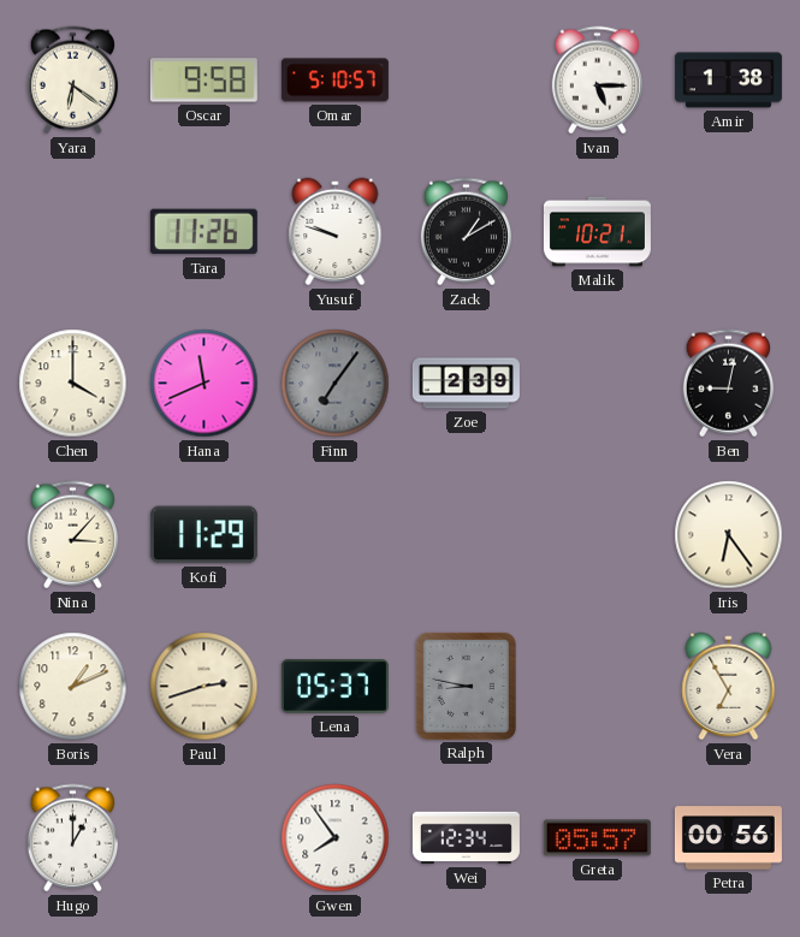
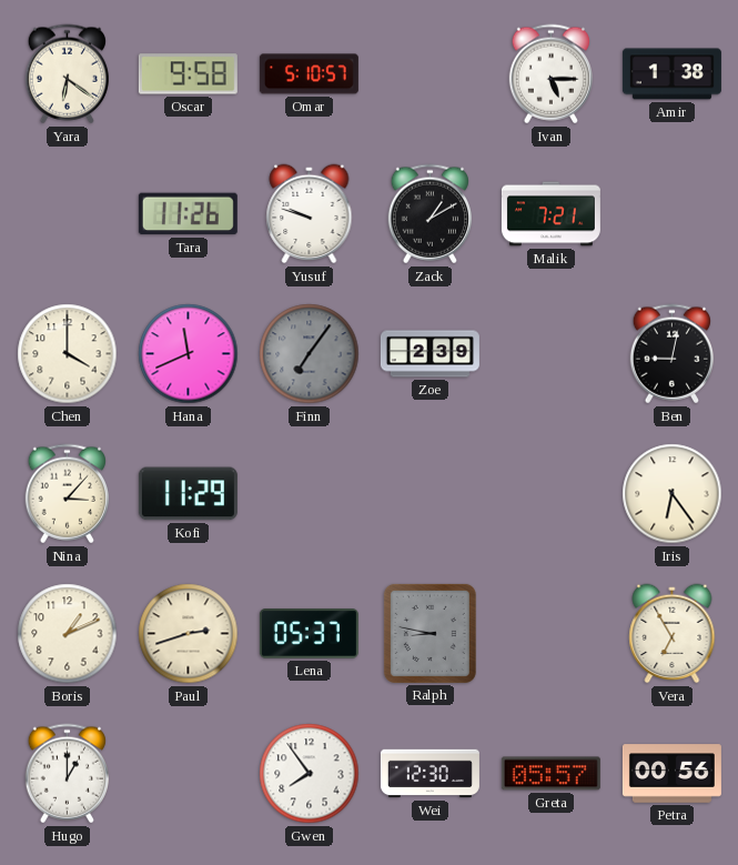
Malik: 10:21 -> 7:21 (550, 214)
Wei: 12:34 -> 12:30 (429, 774)
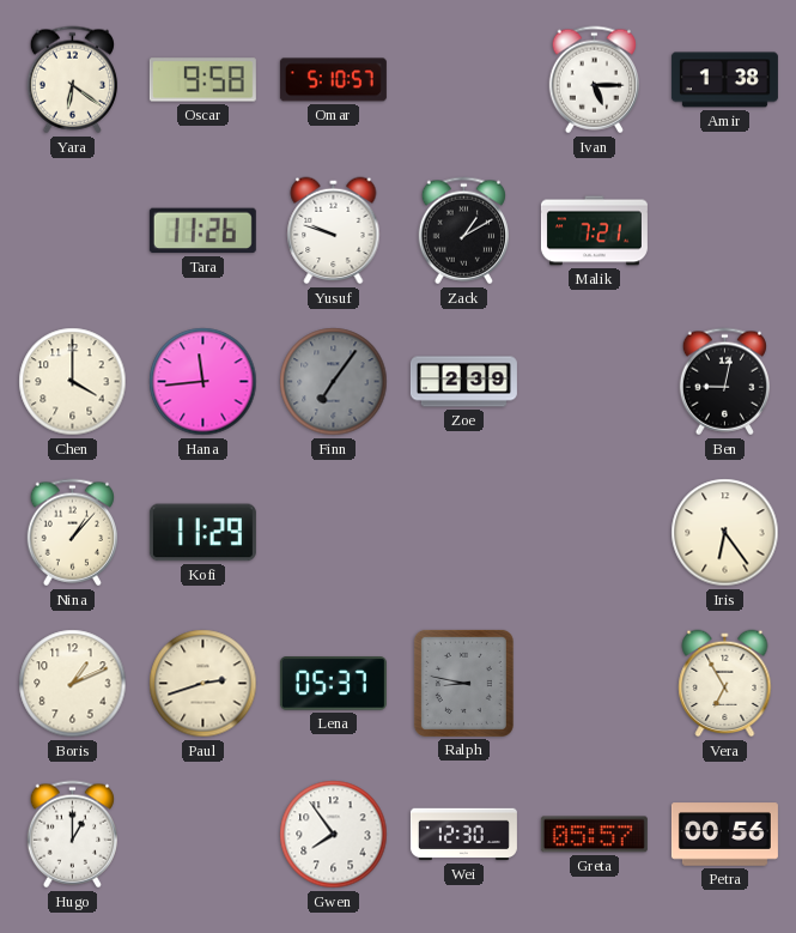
Hana: 11:41 -> 11:44 (203, 382)
Nina: 3:07 -> 1:07 (72, 533)
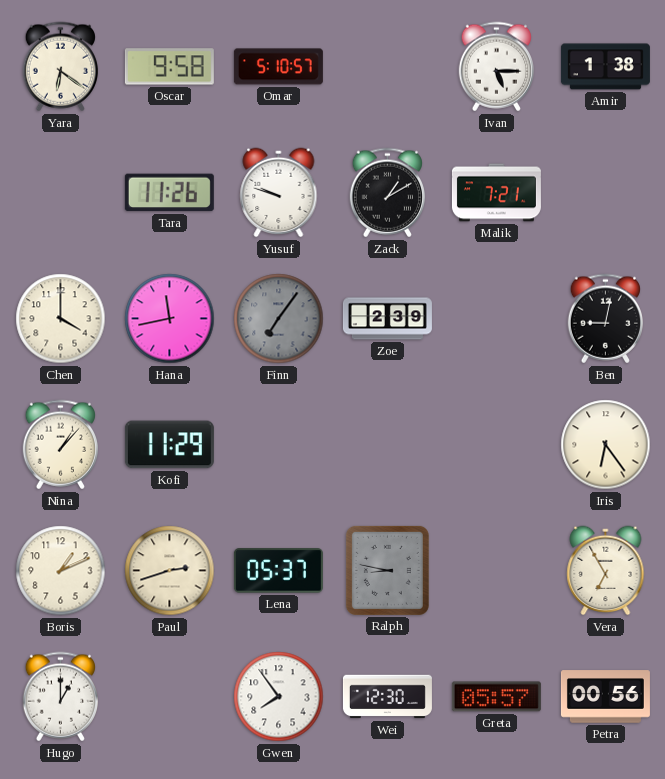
Hana: 11:44 -> 11:43 (170, 319)
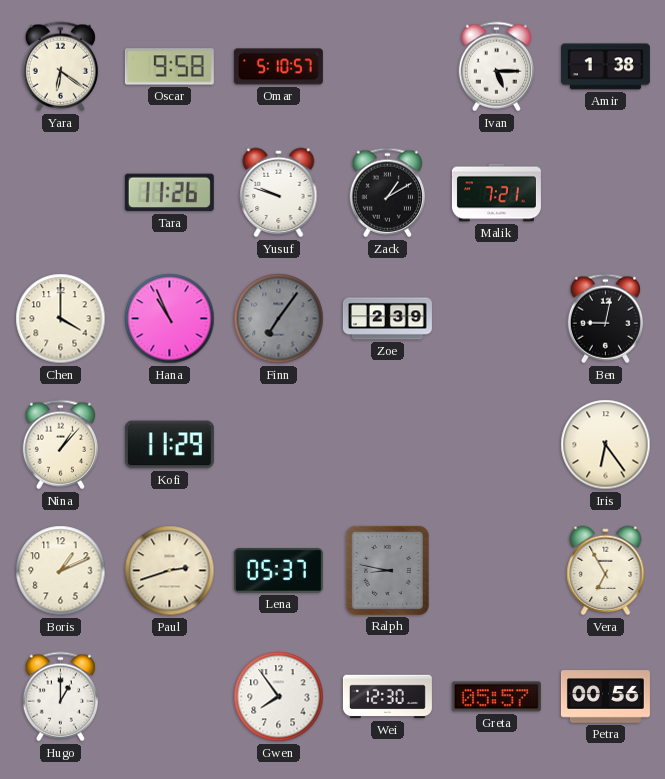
Hana: 11:43 -> 10:56 (170, 319)
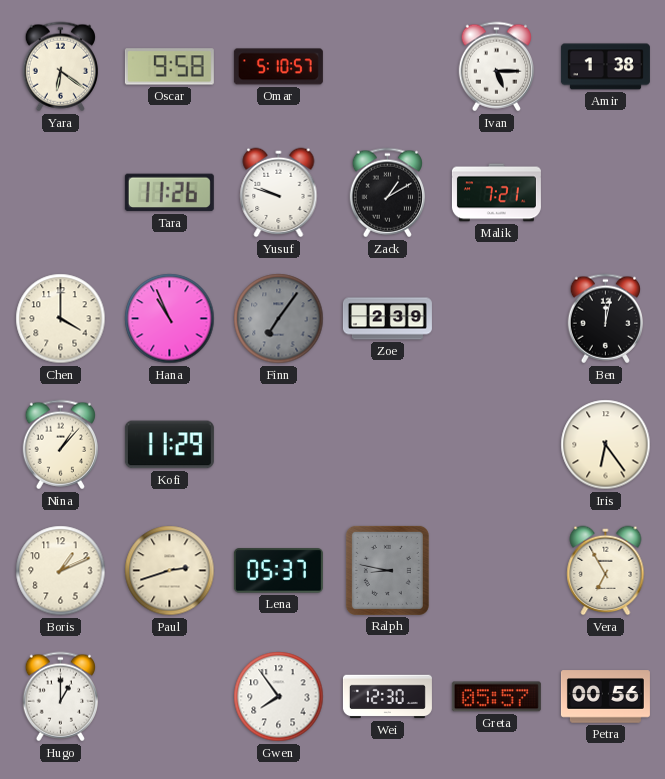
Ben: 9:02 -> 12:02 (605, 319)
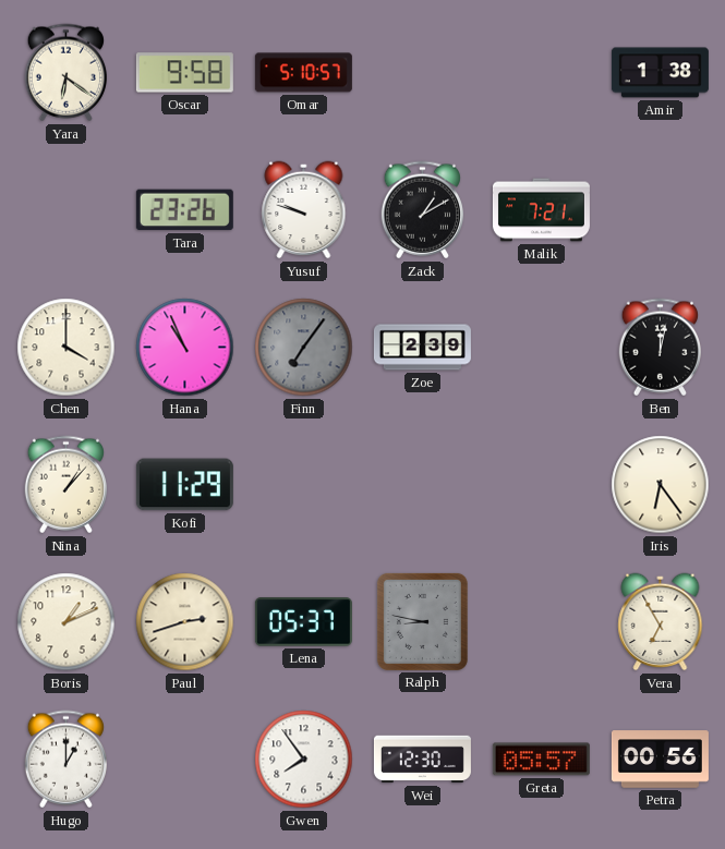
Ivan: 5:15 -> none (496, 67)
Tara: 11:26 -> 23:26 (184, 210)
